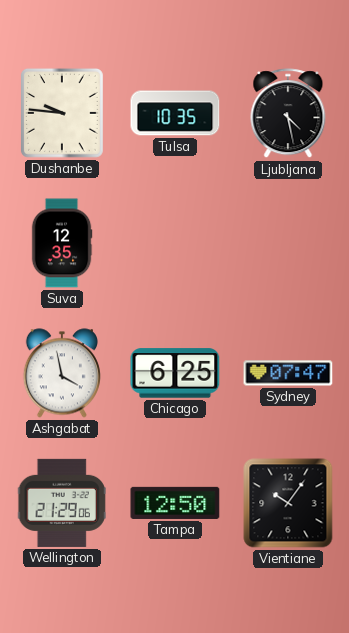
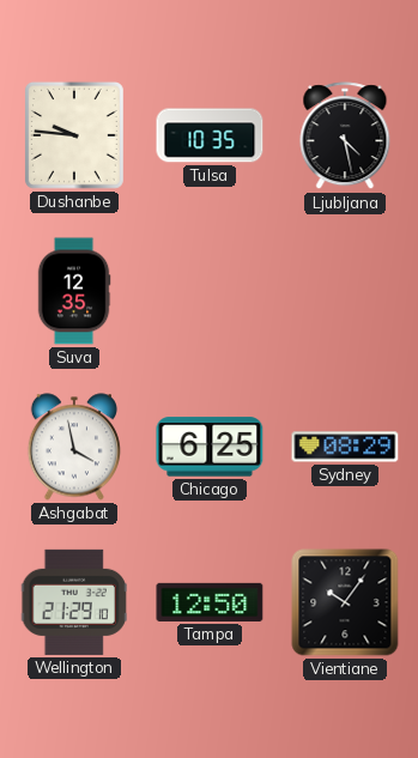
Sydney: 07:47 -> 08:29 (345, 447)
Wellington: 21:29:06 -> 21:29:10 (74, 602)
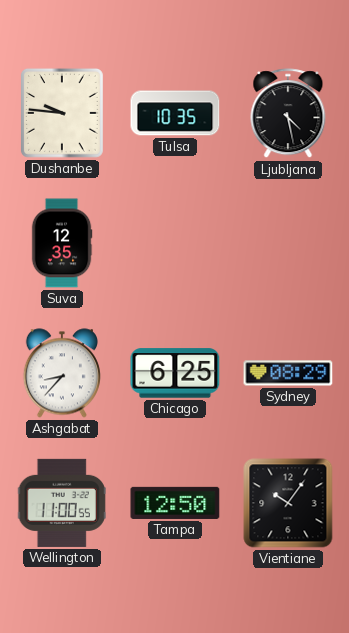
Ashgabat: 3:58 -> 8:37 (62, 373)
Wellington: 21:29 -> 11:00 (62, 503)
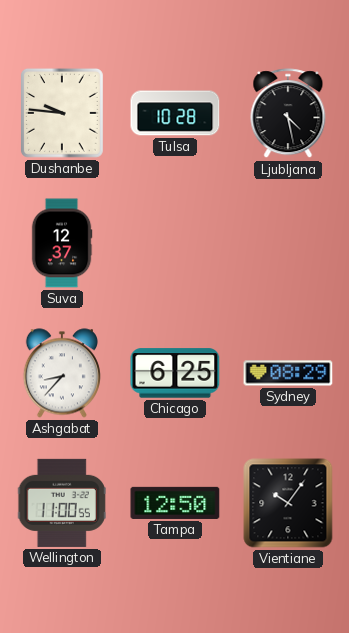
Tulsa: 10:35 -> 10:28 (175, 113)
Suva: 12:35 -> 12:37 (62, 243)
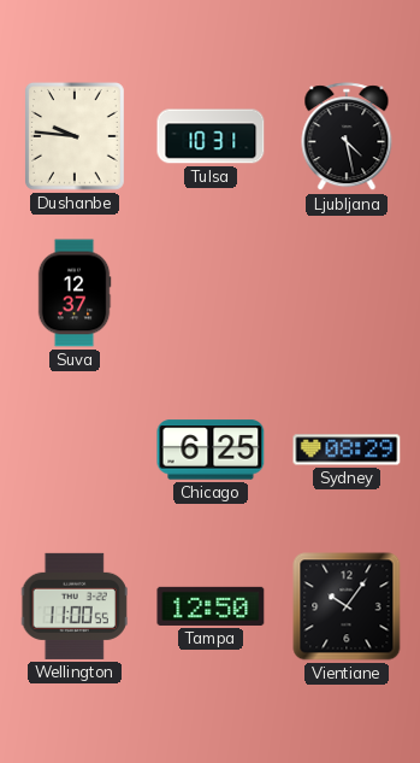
Tulsa: 10:28 -> 10:31 (211, 136)
Ashgabat: 8:37 -> none (62, 373)
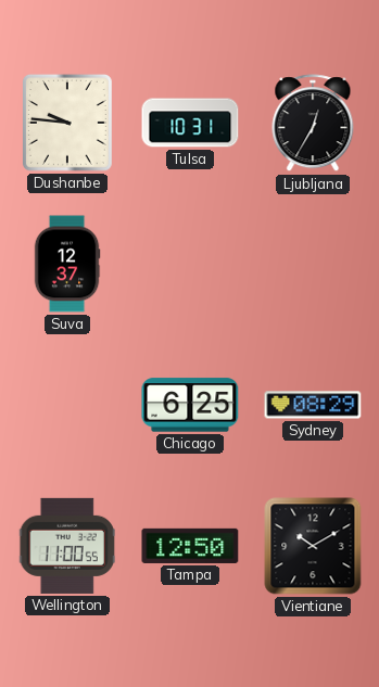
Ljubljana: 4:28 -> 12:35 (313, 124)
Vientiane: 10:06 -> 10:10 (313, 546)
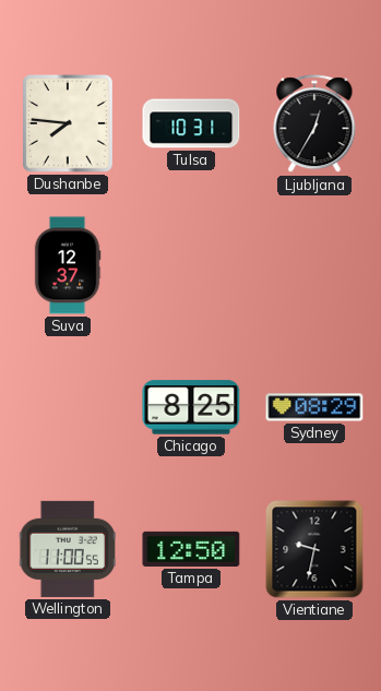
Dushanbe: 9:46 -> 7:46 (68, 123)
Chicago: 6:25 -> 8:25 (191, 407)
Vientiane: 10:10 -> 9:32 (314, 549)
